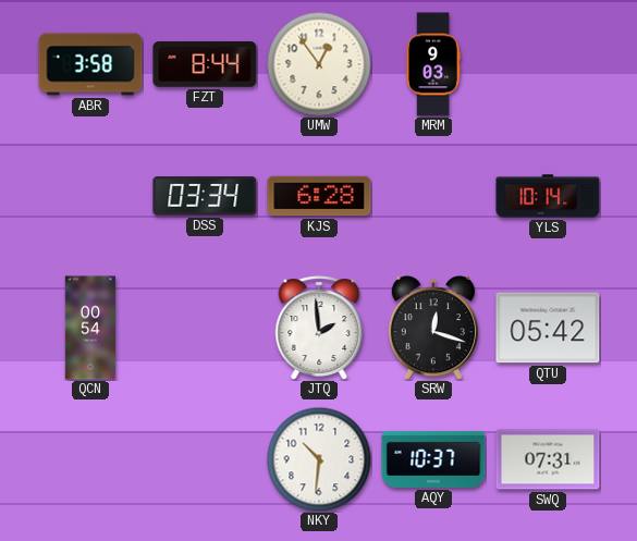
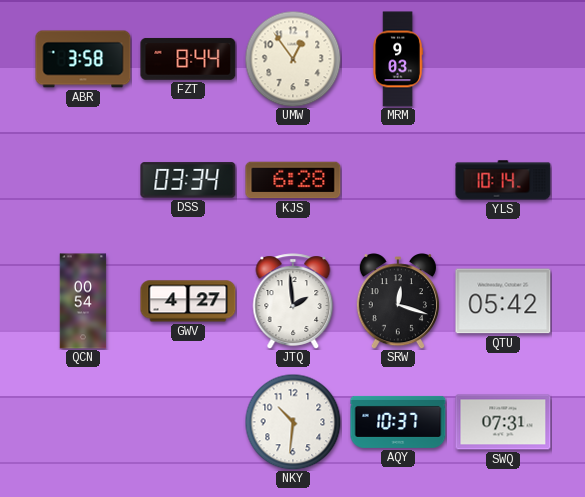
GWV: none -> 4:27 (188, 301)
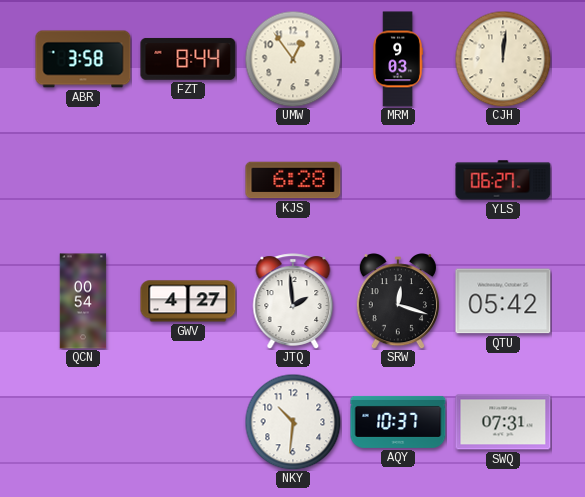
CJH: none -> 12:01 (503, 59)
DSS: 03:34 -> none (188, 180)
YLS: 10:14 -> 06:27 (503, 180)
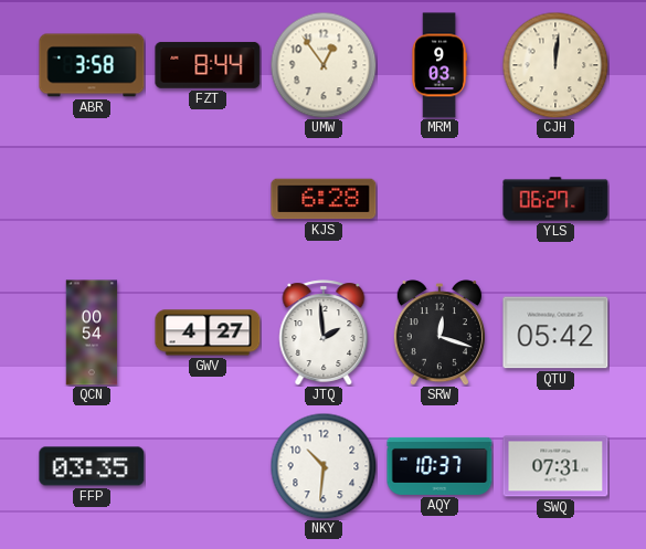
FFP: none -> 03:35 (92, 466)
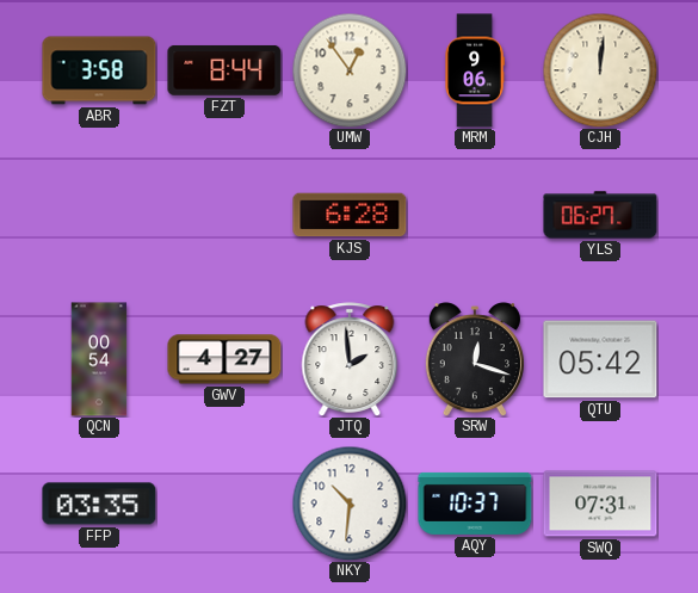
MRM: 9:03 -> 9:06 (475, 70)
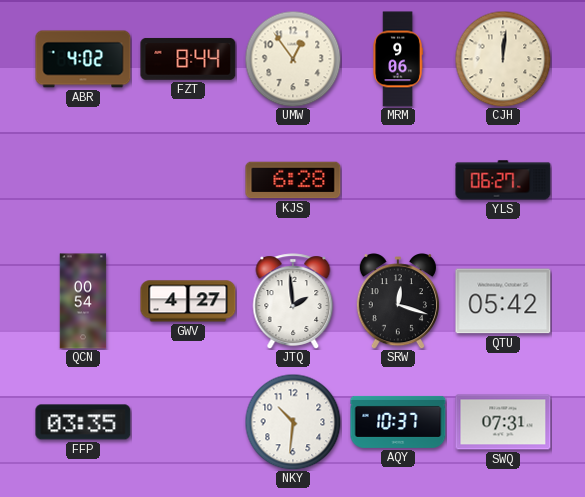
ABR: 3:58 -> 4:02 (83, 59)
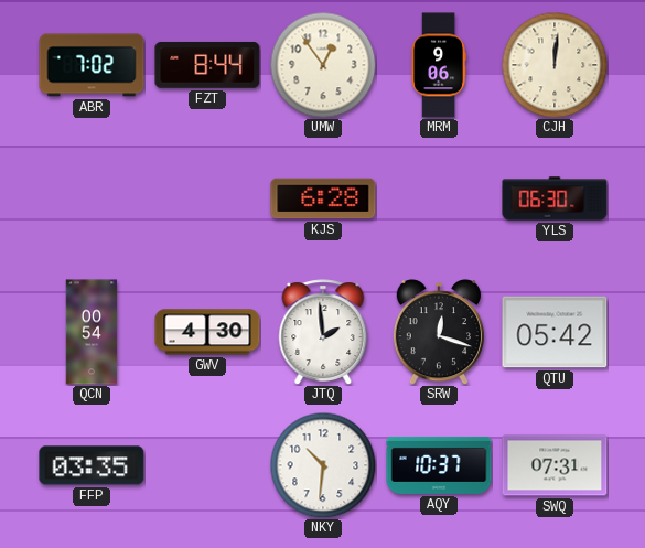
ABR: 4:02 -> 7:02 (92, 65)
YLS: 06:27 -> 06:30 (555, 198)
GWV: 4:27 -> 4:30 (207, 332)
